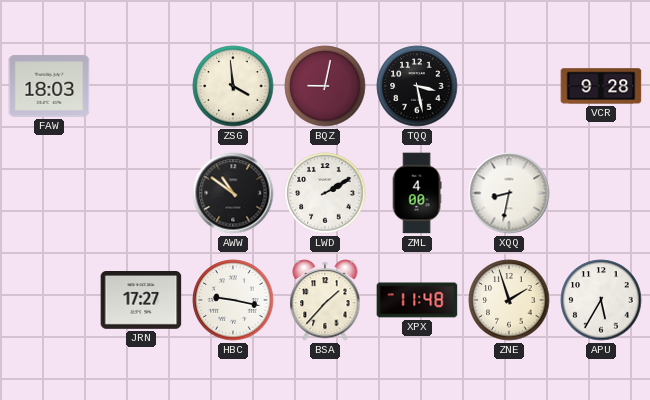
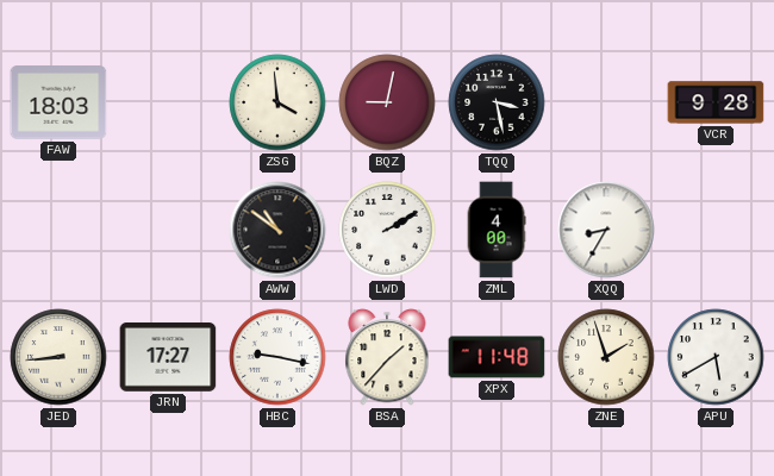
XQQ: 8:32 -> 8:35 (606, 230)
JED: none -> 8:44 (58, 357)
APU: 5:35 -> 5:40 (716, 357)
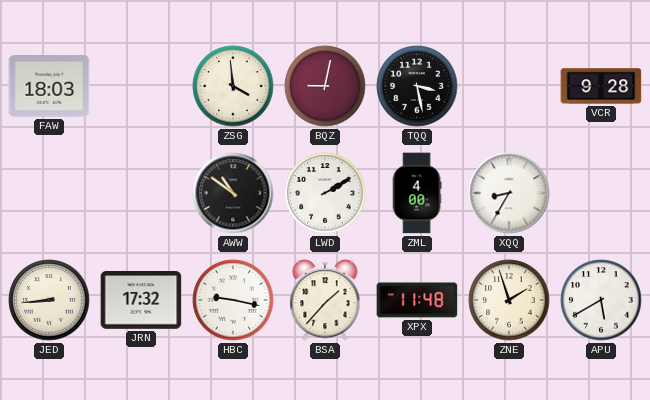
JRN: 17:27 -> 17:32 (141, 301)
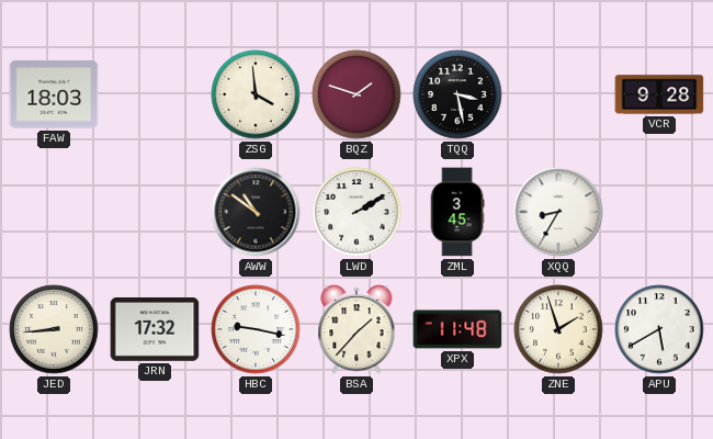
BQZ: 9:02 -> 1:48 (356, 94)
ZML: 4:00 -> 3:45 (457, 212)
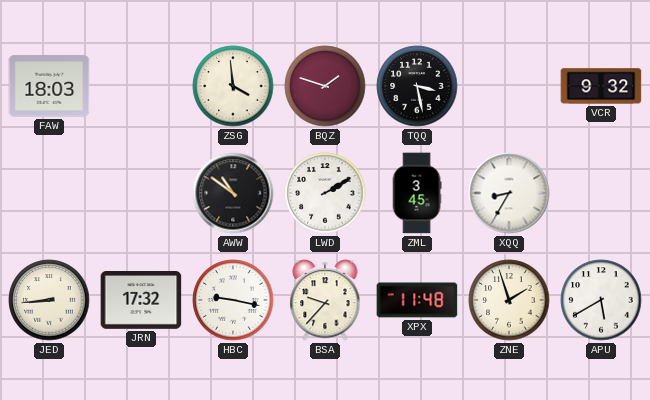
VCR: 9:28 -> 9:32 (601, 86)
BSA: 1:37 -> 9:37 (325, 300)
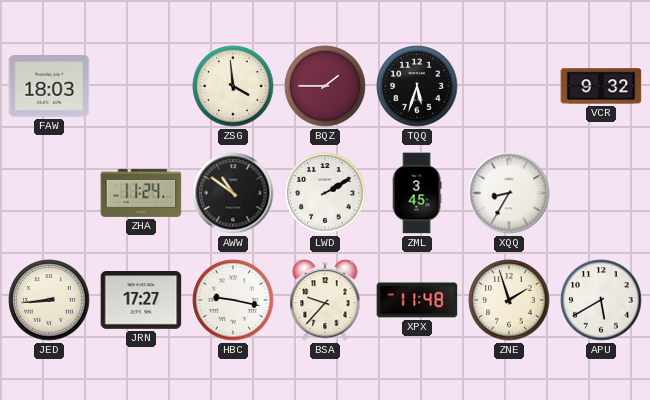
BQZ: 1:48 -> 1:45 (325, 86)
TQQ: 3:28 -> 5:33 (417, 86)
ZHA: none -> 11:24 (141, 193)
JRN: 17:32 -> 17:27 (141, 301)
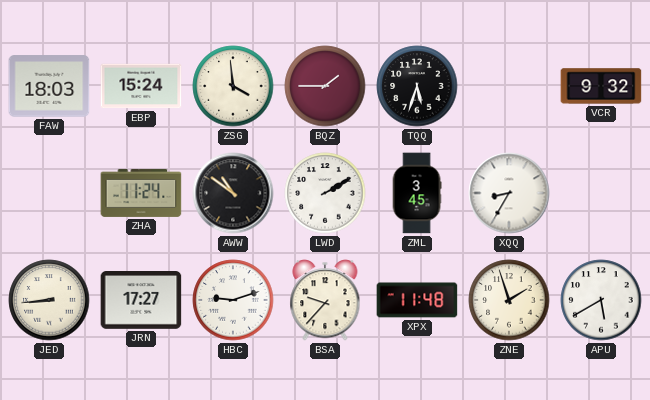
EBP: none -> 15:24 (141, 86)
HBC: 9:17 -> 9:12 (233, 300)
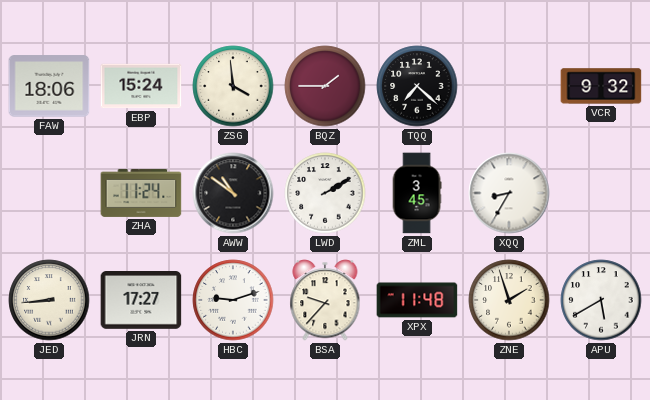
FAW: 18:03 -> 18:06 (49, 86)
TQQ: 5:33 -> 7:22 (417, 86)
